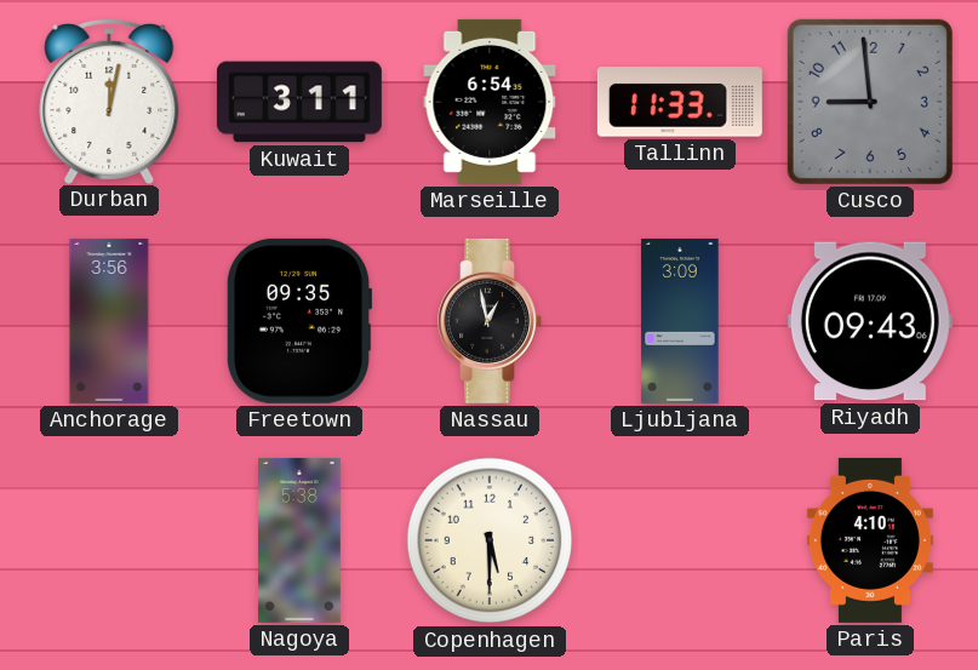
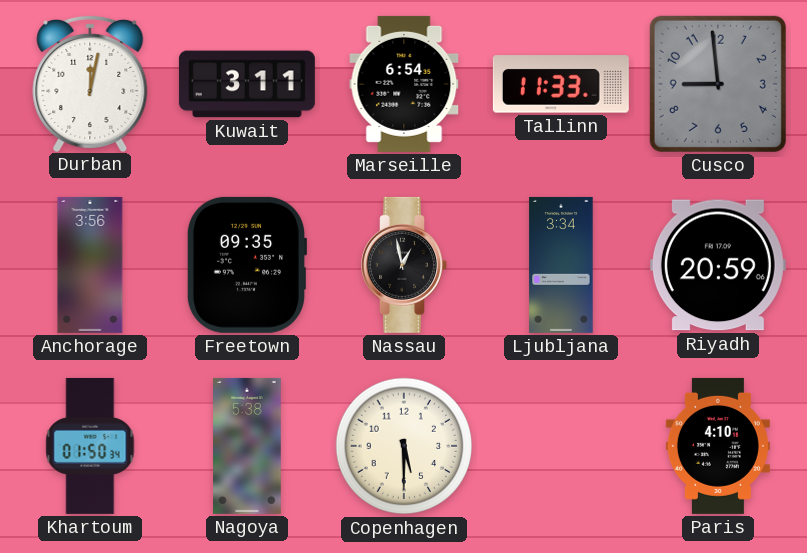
Ljubljana: 3:09 -> 3:34 (561, 265)
Riyadh: 09:43 -> 20:59 (718, 265)
Khartoum: none -> 01:50 (90, 446)
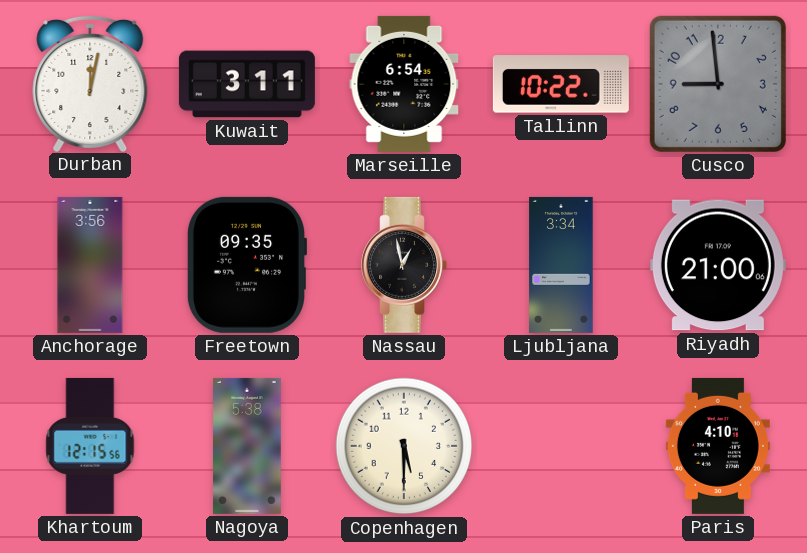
Tallinn: 11:33 -> 10:22 (561, 84)
Riyadh: 20:59 -> 21:00 (718, 265)
Khartoum: 01:50 -> 12:15 (90, 446)
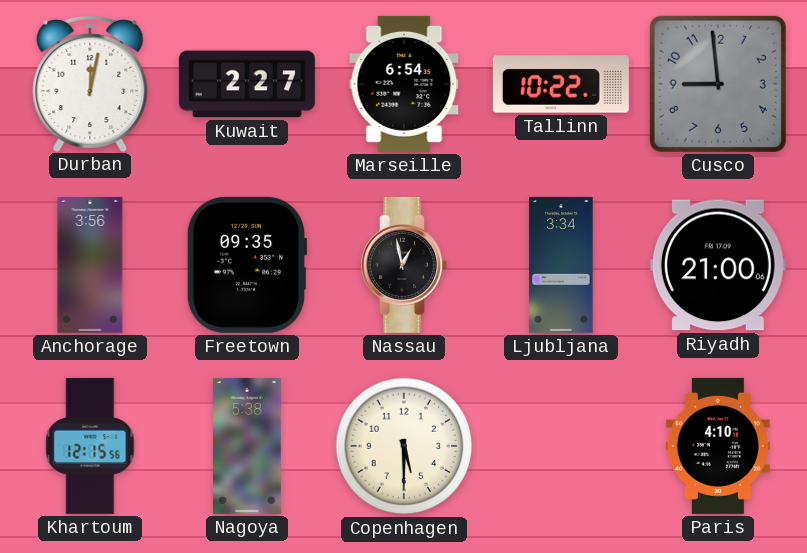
Kuwait: 3:11 -> 2:27 (247, 84)
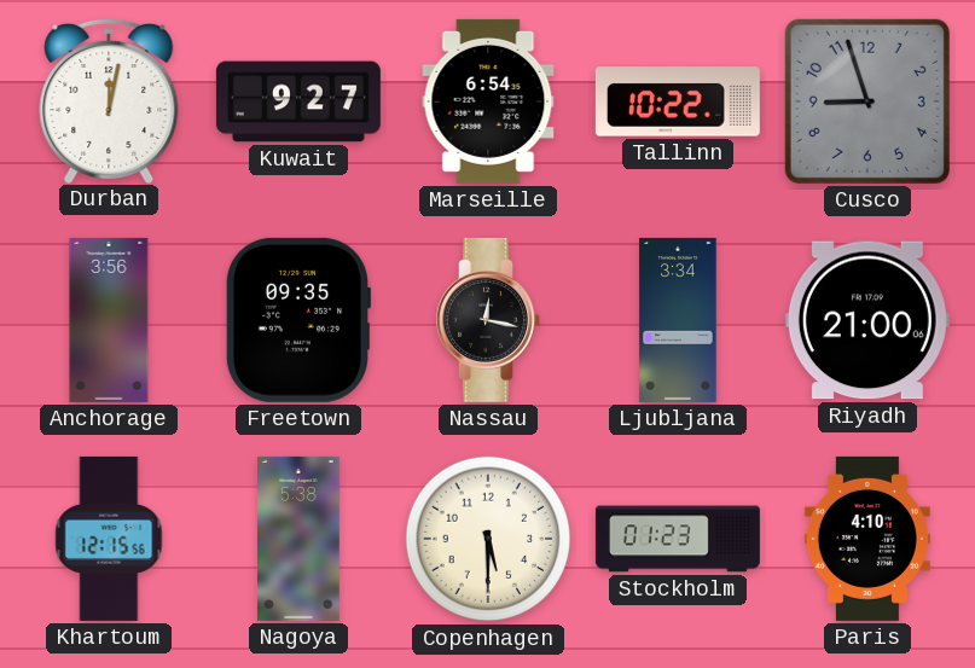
Kuwait: 2:27 -> 9:27 (298, 101)
Cusco: 8:59 -> 8:57 (867, 101)
Nassau: 12:58 -> 12:17 (488, 320)
Stockholm: none -> 01:23 (678, 539)
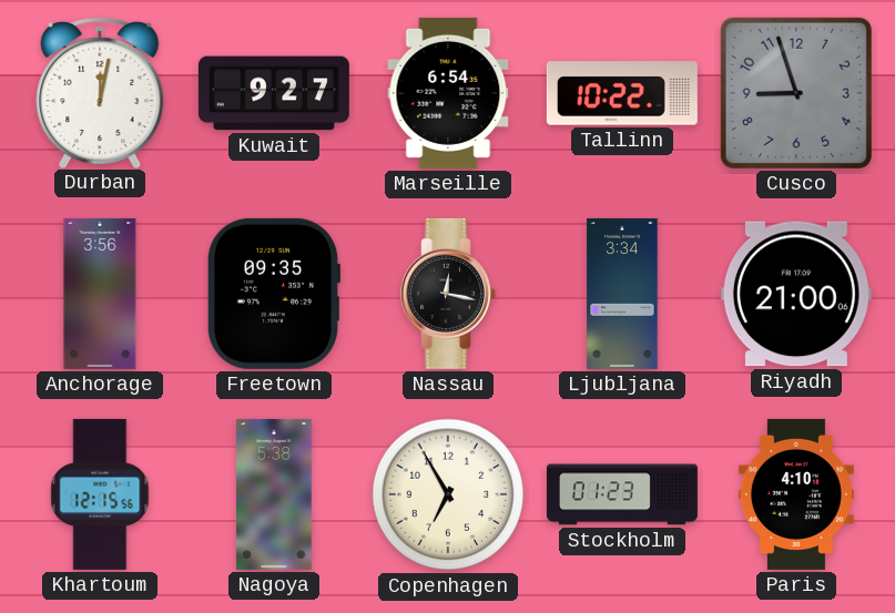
Copenhagen: 5:30 -> 6:55 (448, 494)
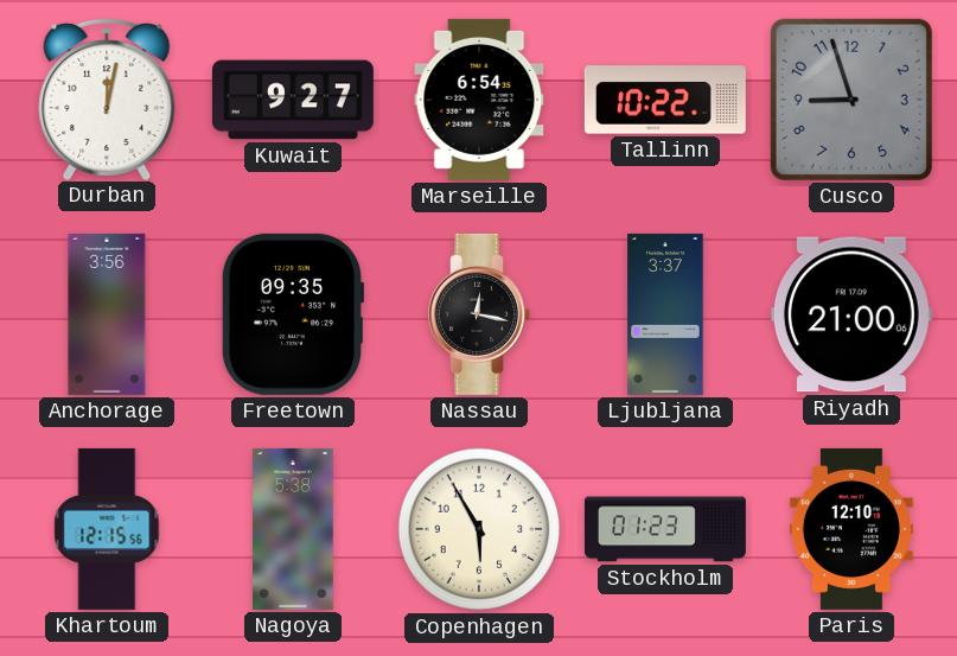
Ljubljana: 3:34 -> 3:37 (665, 314)
Copenhagen: 6:55 -> 5:55 (479, 529)
Paris: 4:10 -> 12:10 (851, 529)
